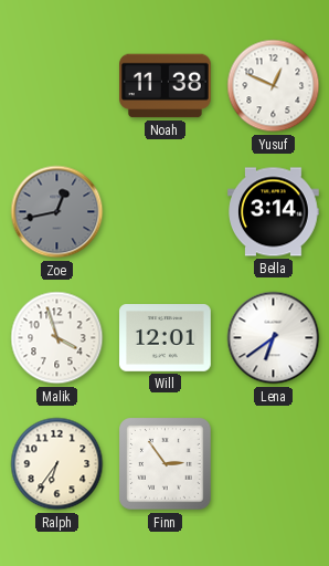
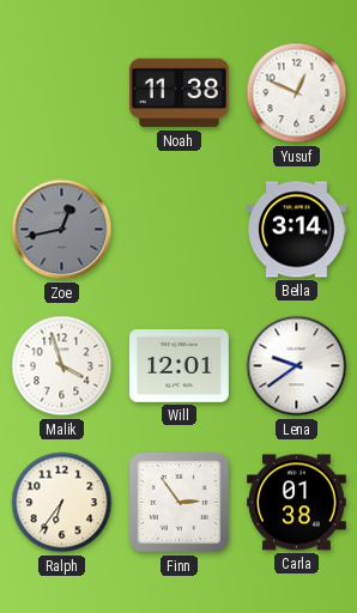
Lena: 6:39 -> 9:39 (297, 366)
Carla: none -> 01:38 (297, 503)
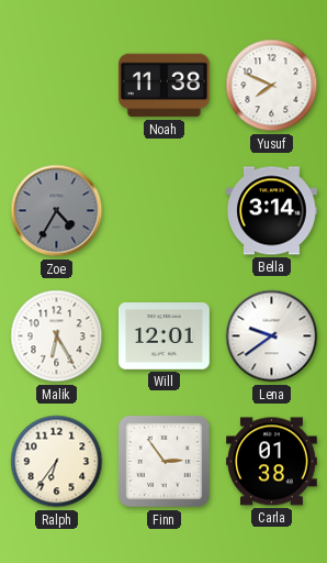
Yusuf: 12:49 -> 7:49 (272, 86)
Zoe: 12:43 -> 4:35 (57, 211)
Malik: 3:57 -> 6:25 (57, 336)
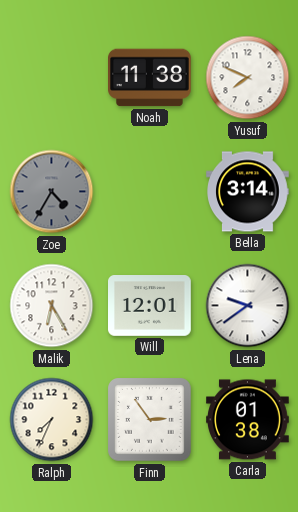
Ralph: 6:36 -> 7:34 (52, 420)
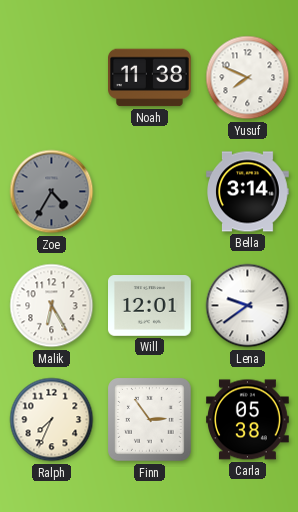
Carla: 01:38 -> 05:38 (248, 420)
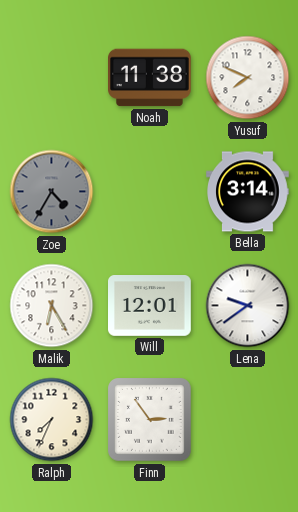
Carla: 05:38 -> none (248, 420)
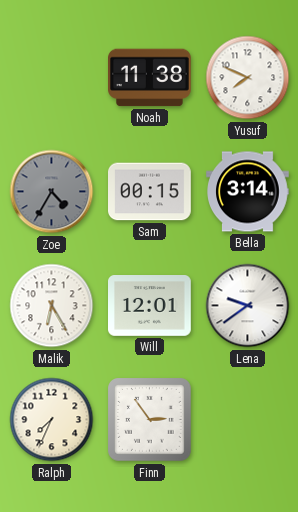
Sam: none -> 00:15 (150, 192)
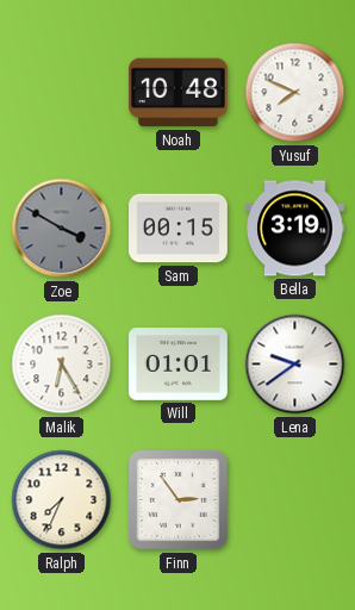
Noah: 11:38 -> 10:48 (179, 93)
Zoe: 4:35 -> 3:50 (62, 229)
Bella: 3:14 -> 3:19 (295, 229)
Will: 12:01 -> 01:01 (179, 365)
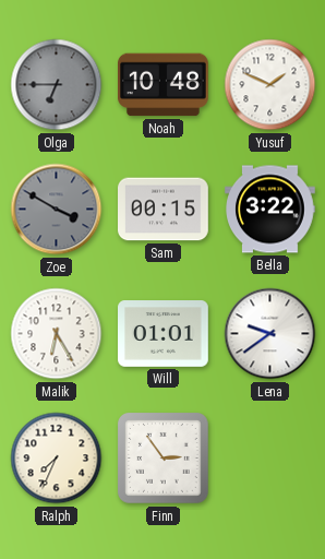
Olga: none -> 6:45 (57, 85)
Yusuf: 7:49 -> 1:49 (270, 85)
Bella: 3:19 -> 3:22 (270, 210)
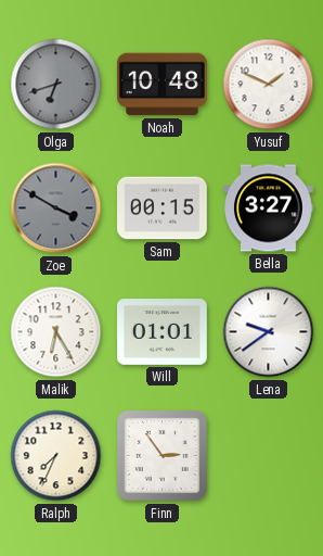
Olga: 6:45 -> 6:42 (56, 85)
Bella: 3:22 -> 3:27 (269, 208)
